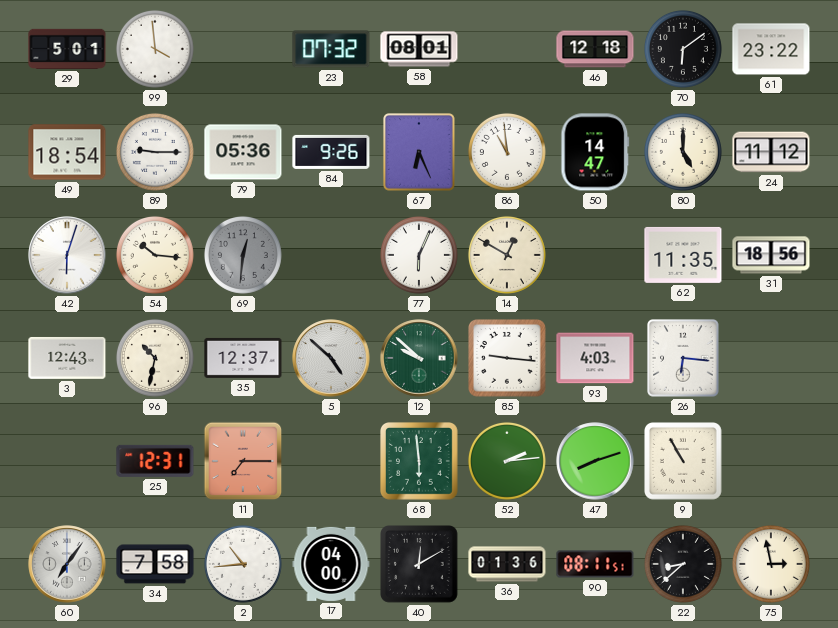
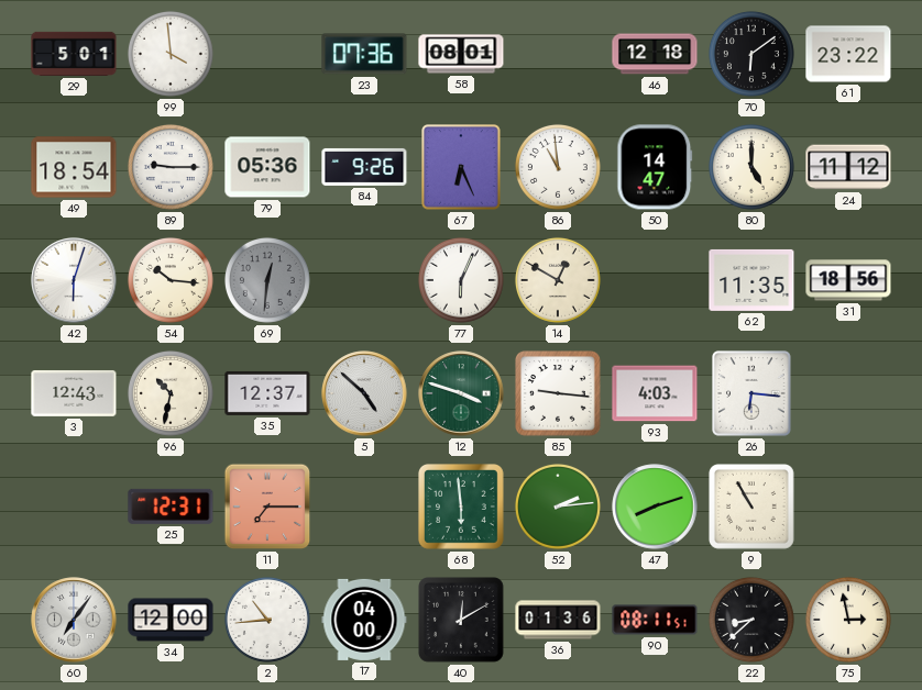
23: 07:32 -> 07:36 (364, 54)
12: 9:52 -> 3:48 (461, 393)
34: 7:58 -> 12:00 (171, 620)
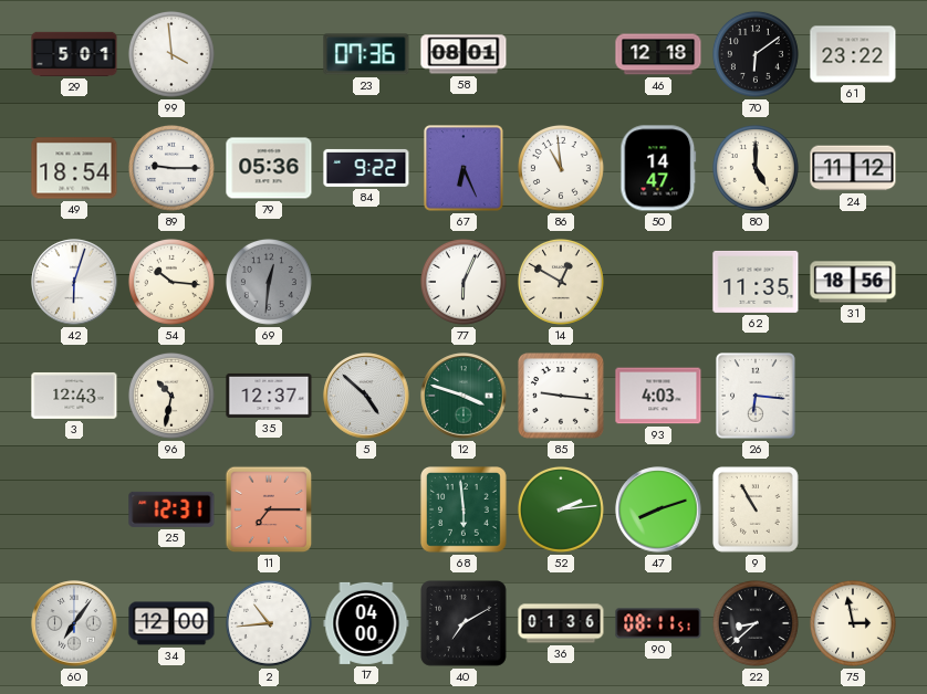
84: 9:26 -> 9:22 (366, 168)
40: 12:10 -> 7:10 (465, 624)
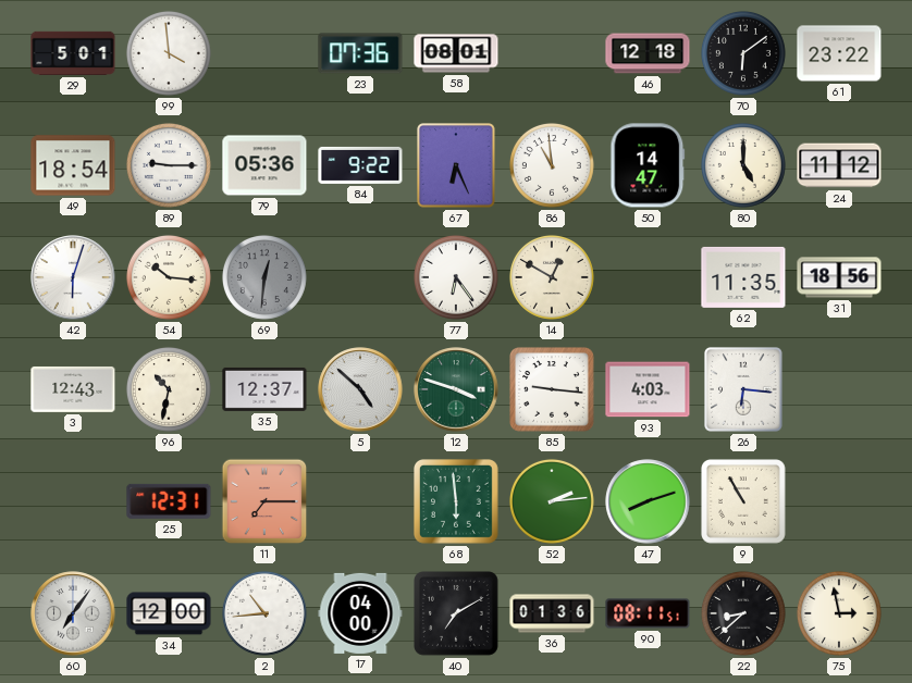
77: 6:04 -> 6:24 (456, 277)
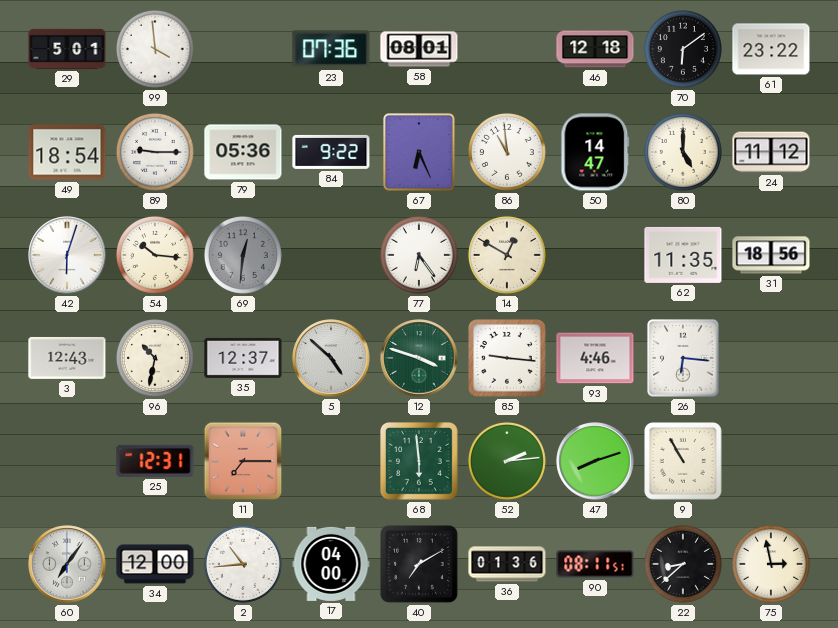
93: 4:03 -> 4:46 (595, 358)
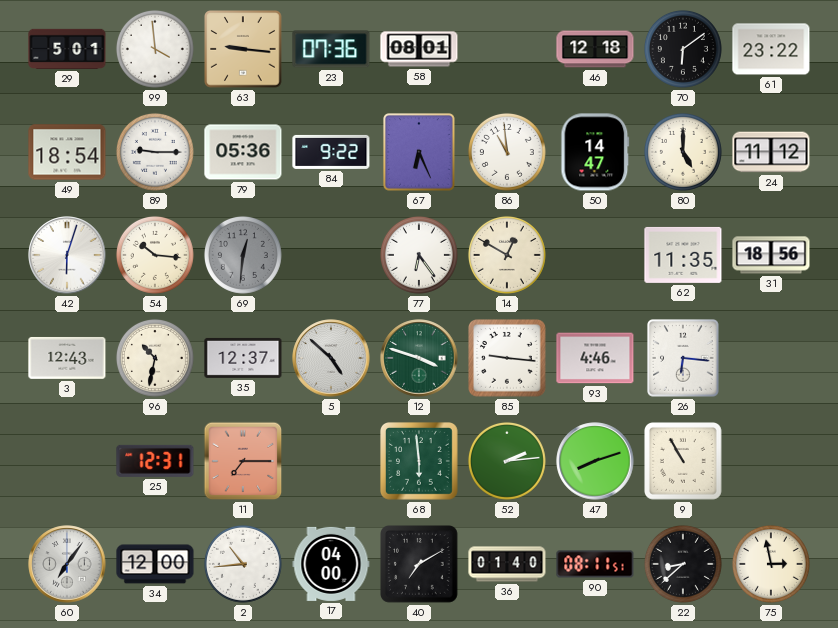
63: none -> 9:16 (243, 49)
36: 01:36 -> 01:40 (507, 564)
